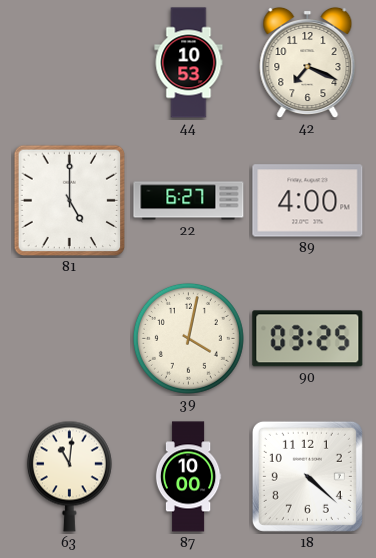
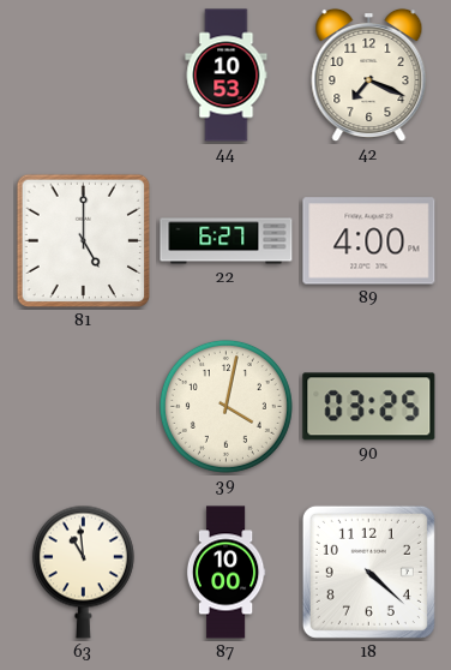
63: 11:01 -> 10:59 (83, 572)
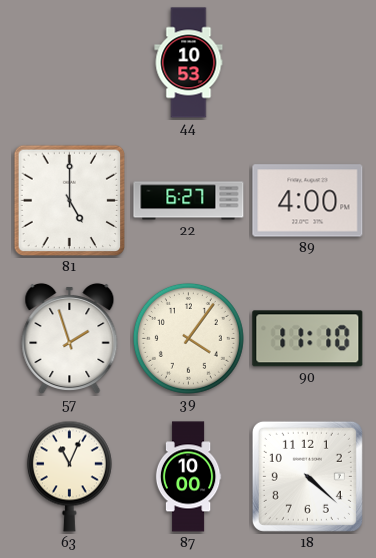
42: 7:19 -> none (369, 76)
57: none -> 1:57 (70, 339)
39: 4:02 -> 4:06 (188, 338)
90: 03:25 -> 11:10 (308, 339)
63: 10:59 -> 11:04 (69, 476)
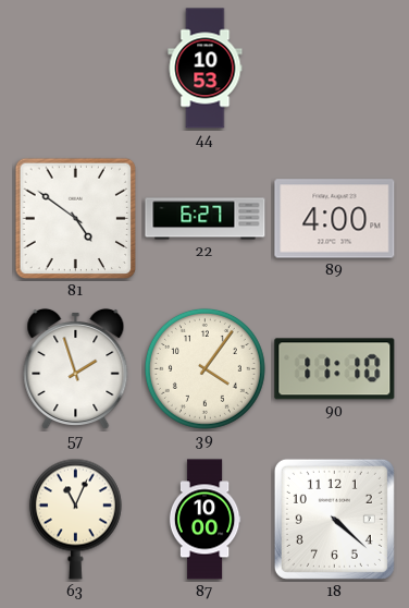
81: 5:00 -> 4:51 (76, 219)
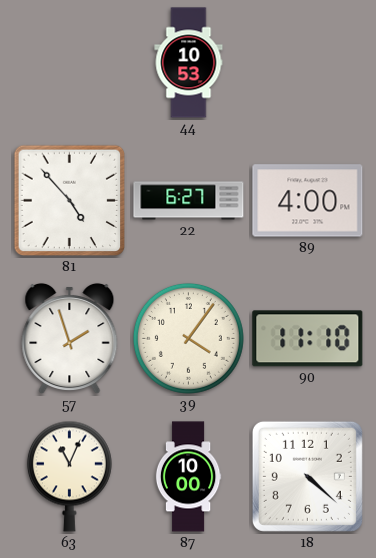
81: 4:51 -> 4:53 (70, 201)
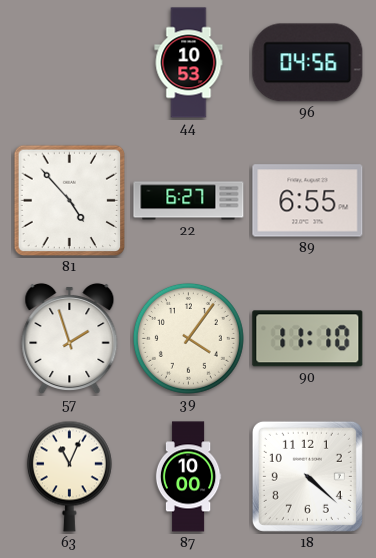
96: none -> 04:56 (308, 63)
89: 4:00 -> 6:55 (308, 201)
